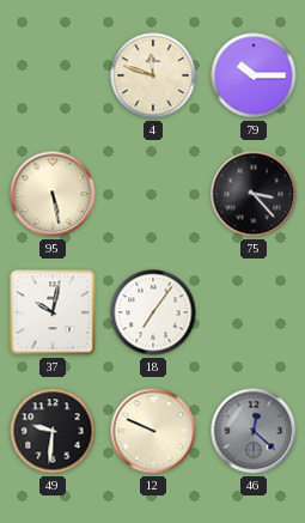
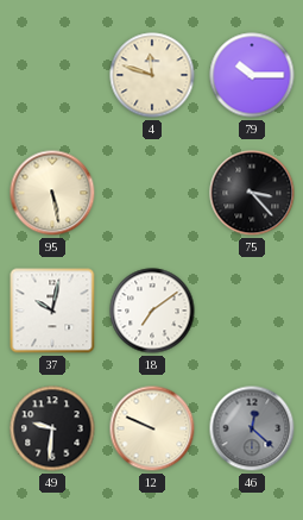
18: 7:06 -> 7:09 (152, 311)
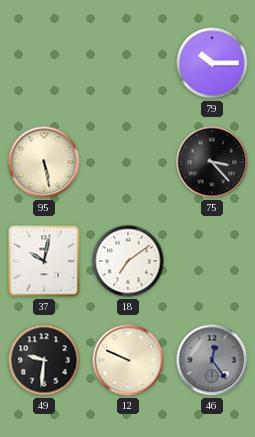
4: 11:48 -> none (152, 75)
46: 12:22 -> 12:24 (212, 360)
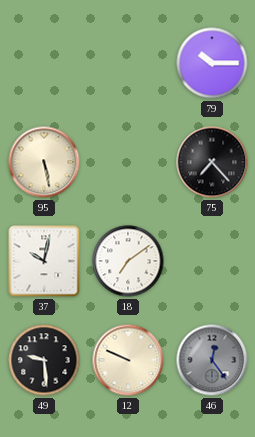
75: 3:23 -> 7:23 (212, 162)
49: 9:31 -> 9:29 (44, 360)
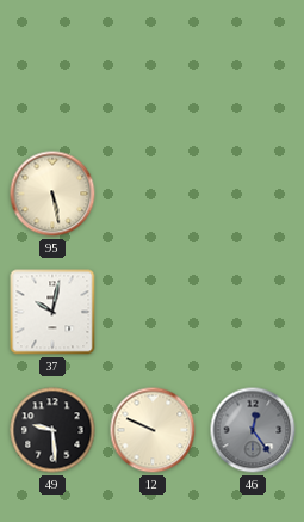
79: 10:15 -> none (212, 63)
75: 7:23 -> none (212, 162)
18: 7:09 -> none (128, 261)
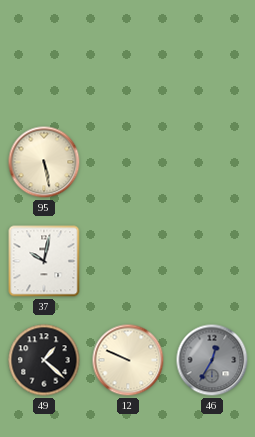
49: 9:29 -> 1:22 (44, 360)
46: 12:24 -> 12:35 (212, 360)
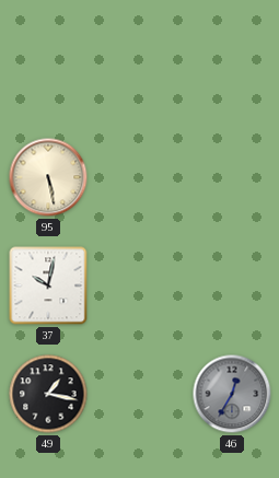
49: 1:22 -> 1:17 (48, 394)
12: 9:49 -> none (128, 360)
